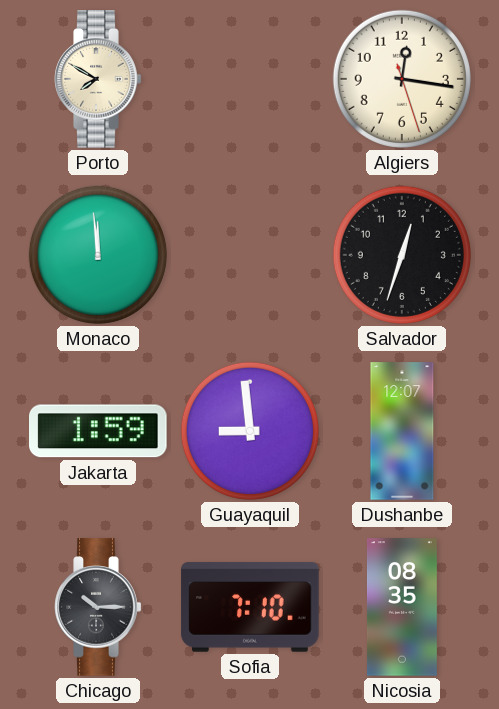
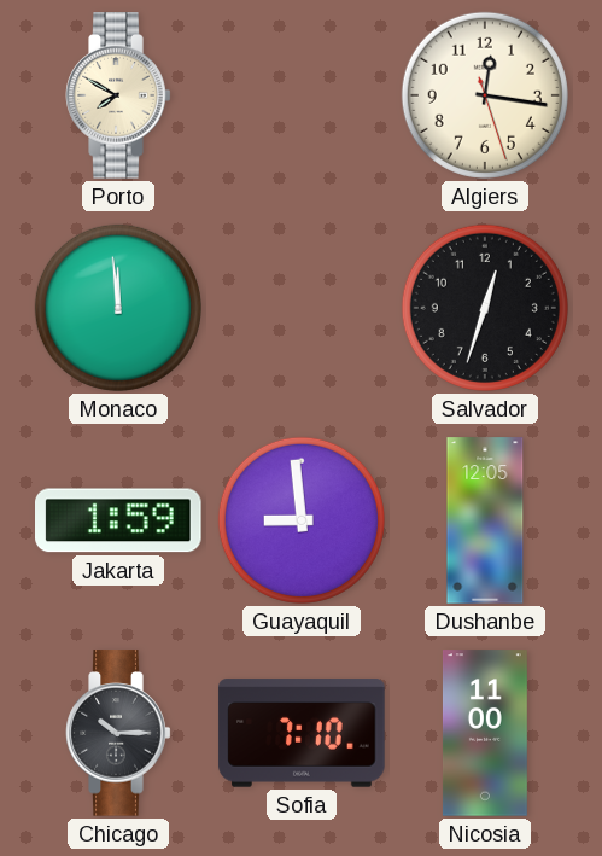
Dushanbe: 12:07 -> 12:05 (485, 520)
Nicosia: 08:35 -> 11:00 (485, 733)
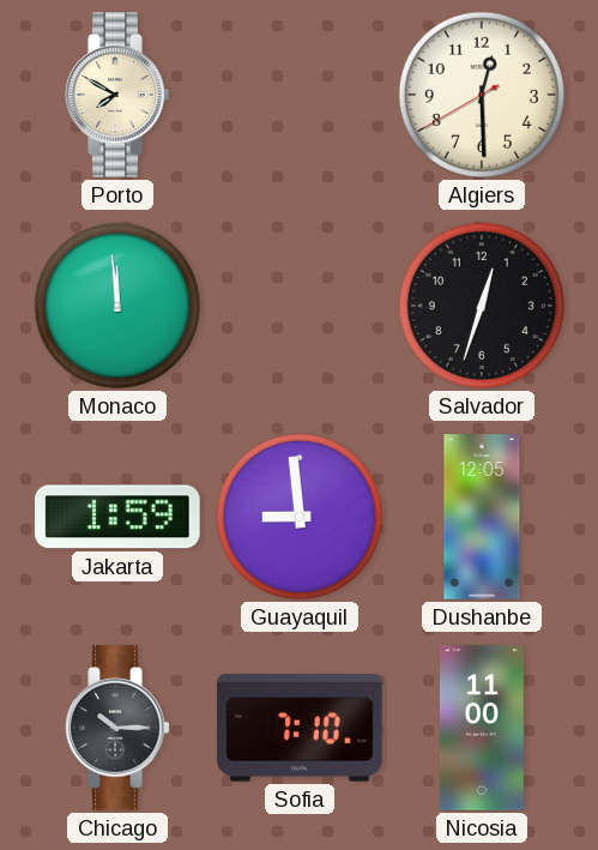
Algiers: 12:16 -> 12:29 (482, 95)
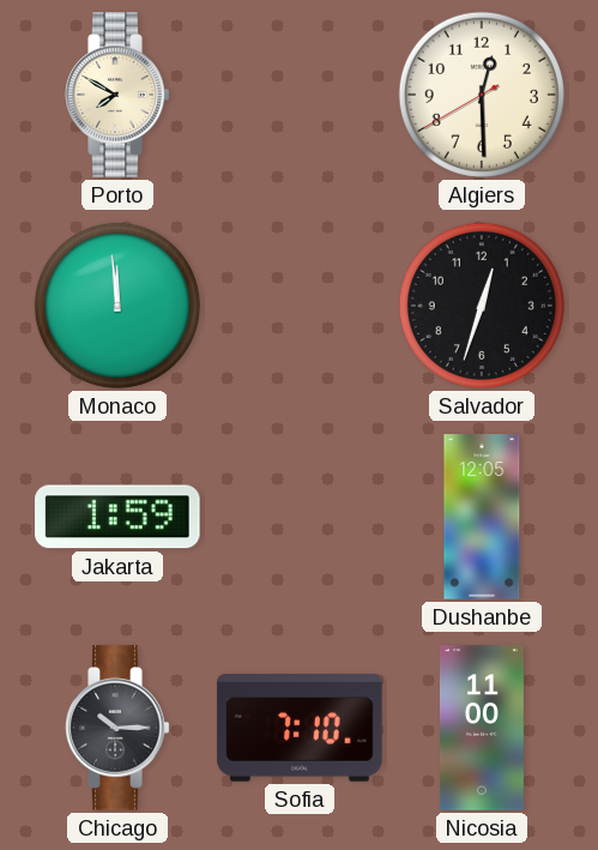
Guayaquil: 8:59 -> none (300, 517)
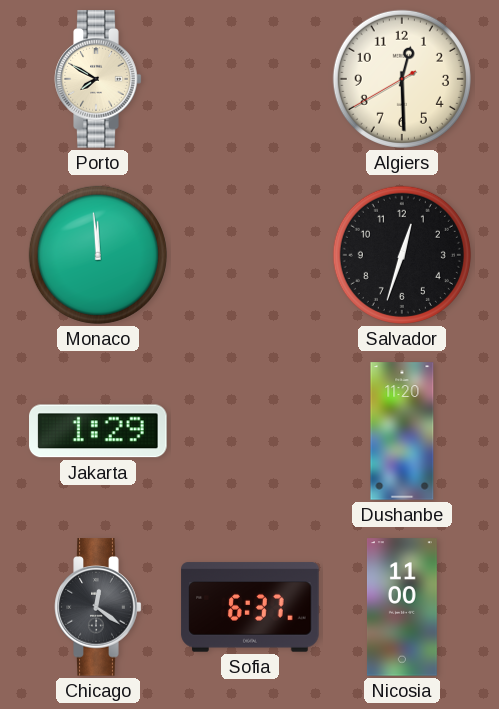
Jakarta: 1:59 -> 1:29 (99, 431)
Dushanbe: 12:05 -> 11:20 (402, 431)
Chicago: 10:15 -> 12:21 (98, 607)
Sofia: 7:10 -> 6:37 (250, 607)
